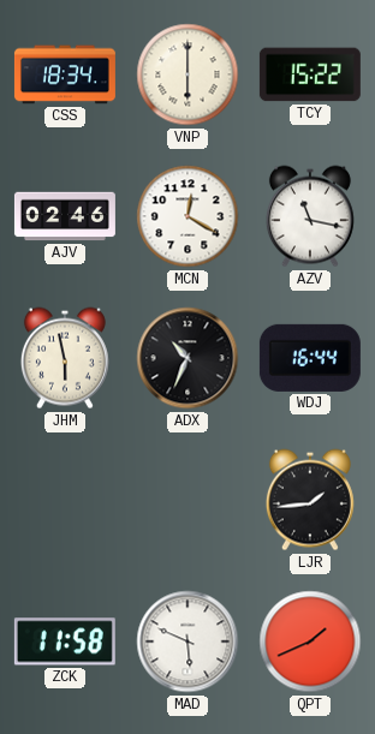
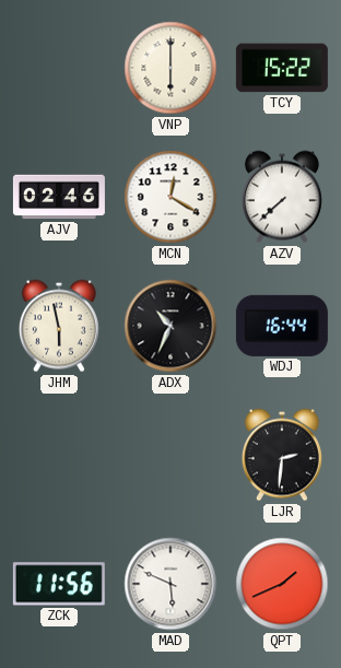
CSS: 18:34 -> none (65, 74)
AZV: 11:17 -> 7:38 (282, 197)
LJR: 1:44 -> 2:31 (282, 455)
ZCK: 11:58 -> 11:56 (59, 584)
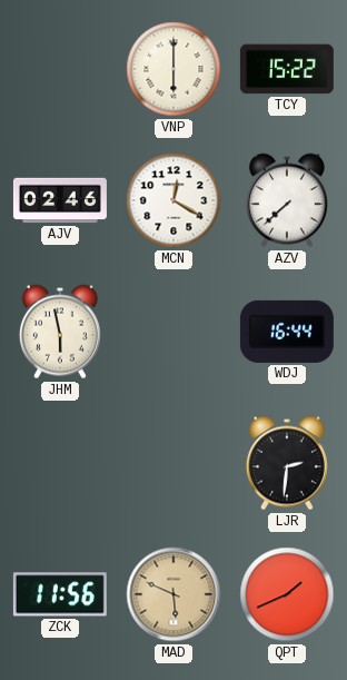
ADX: 10:34 -> none (170, 326)
MAD dial: white -> champagne (173, 594)
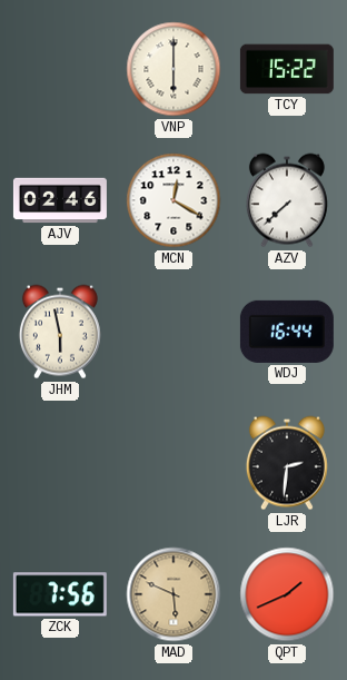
ZCK: 11:56 -> 7:56 (60, 594)
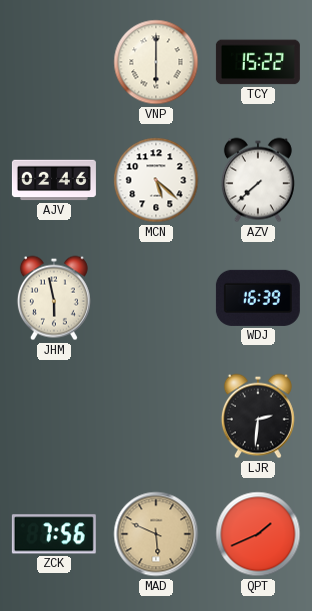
MCN: 12:20 -> 5:22 (156, 180)
WDJ: 16:44 -> 16:39 (258, 298)
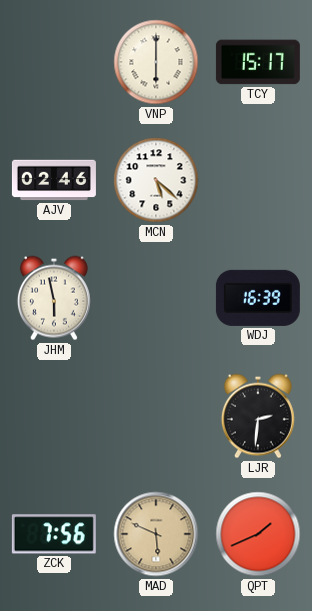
TCY: 15:22 -> 15:17 (258, 62)
AZV: 7:38 -> none (258, 180)
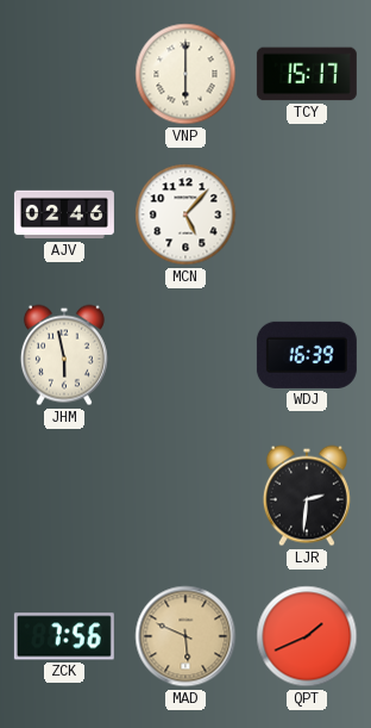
MCN: 5:22 -> 5:07 (185, 214)
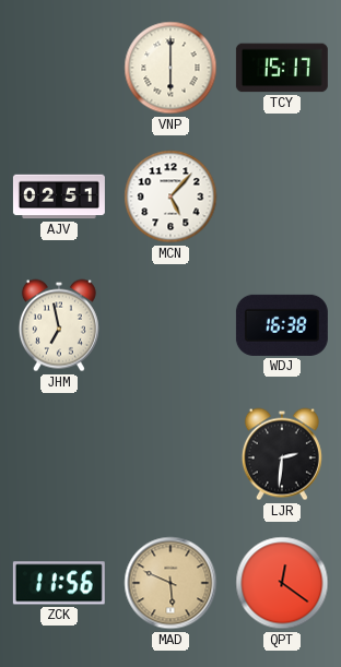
AJV: 02:46 -> 02:51 (59, 196)
JHM: 5:58 -> 6:58 (59, 325)
WDJ: 16:39 -> 16:38 (282, 325)
ZCK: 7:56 -> 11:56 (59, 583)
QPT: 1:41 -> 12:21 (282, 583)
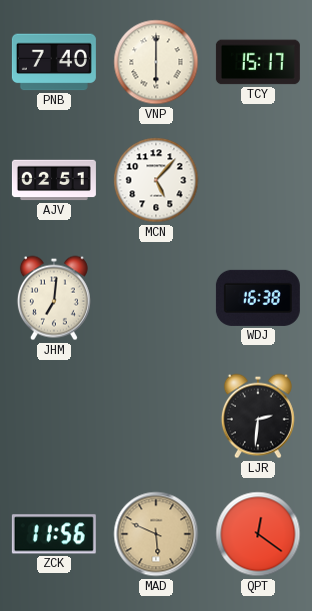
PNB: none -> 7:40 (54, 62)
JHM: 6:58 -> 7:01 (54, 298)
